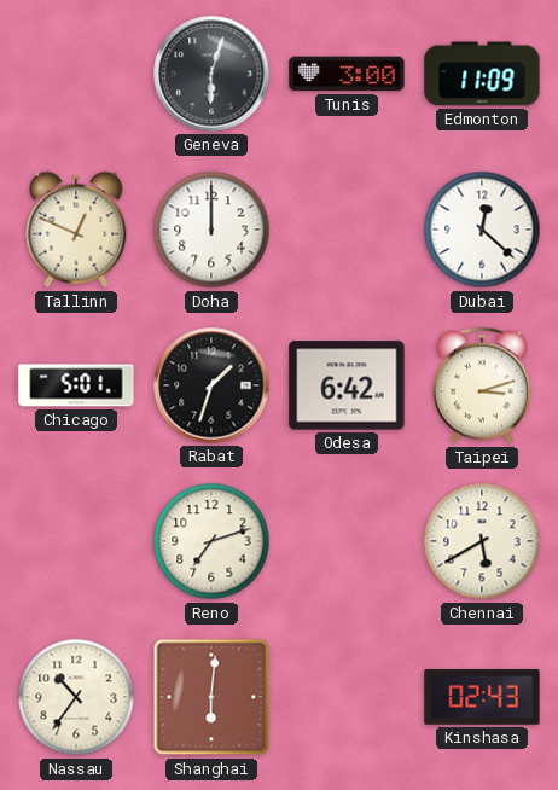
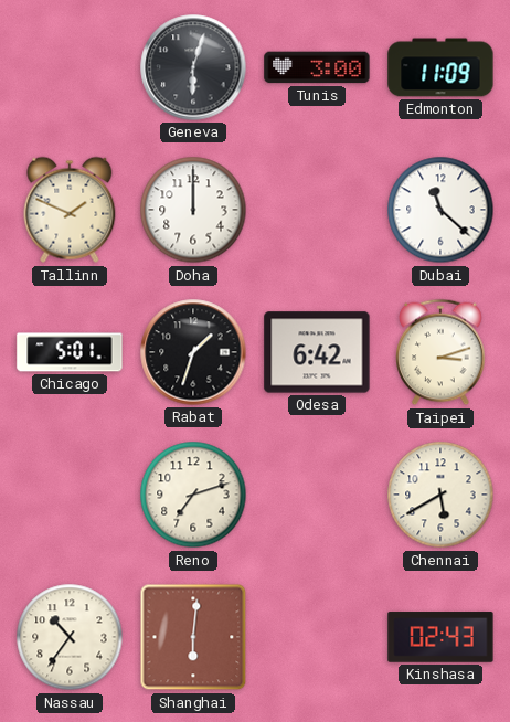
Tallinn: 12:49 -> 1:49 (70, 210)
Dubai: 12:22 -> 11:22 (440, 210)
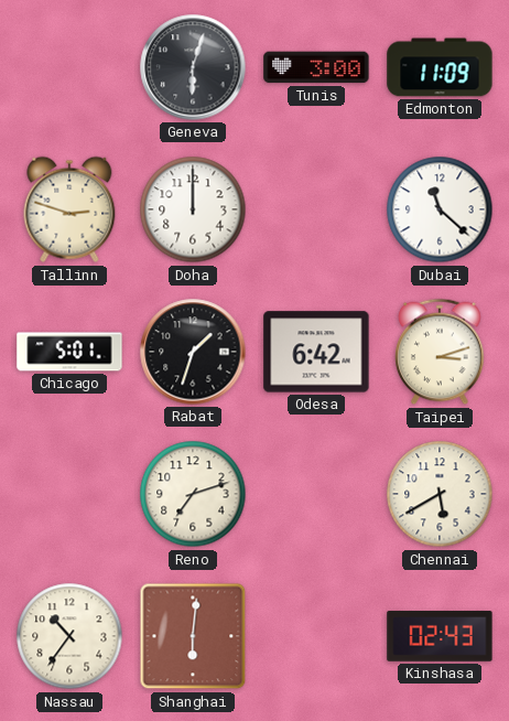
Tallinn: 1:49 -> 2:48 (69, 209)
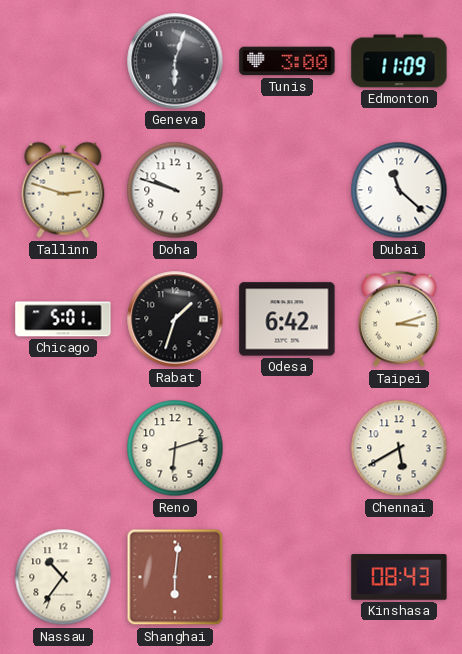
Doha: 12:00 -> 9:48 (175, 190)
Reno: 7:12 -> 6:12 (175, 448)
Kinshasa: 02:43 -> 08:43 (399, 577)
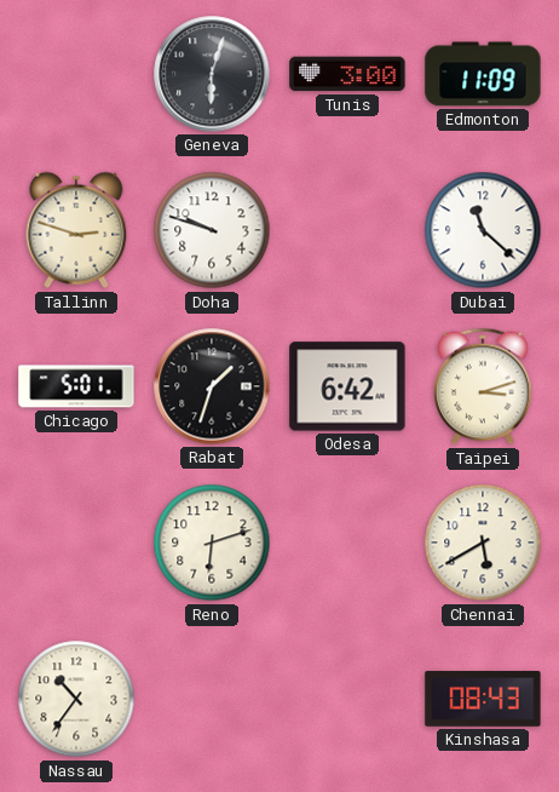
Shanghai: 6:01 -> none (175, 577)
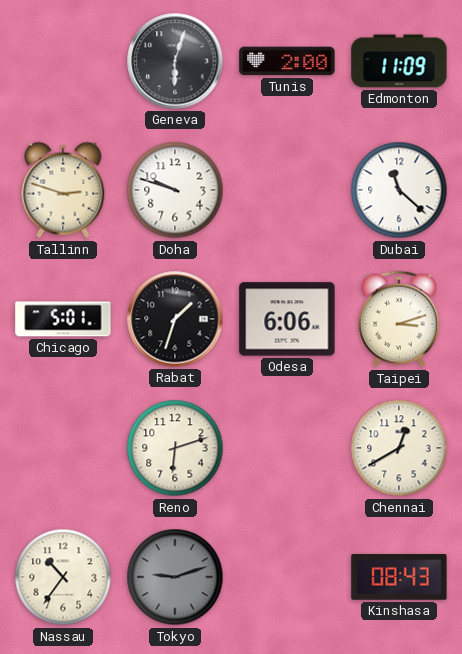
Tunis: 3:00 -> 2:00 (287, 61)
Odesa: 6:42 -> 6:06 (287, 319)
Chennai: 5:40 -> 12:40 (399, 448)
Tokyo: none -> 9:12 (175, 577)
